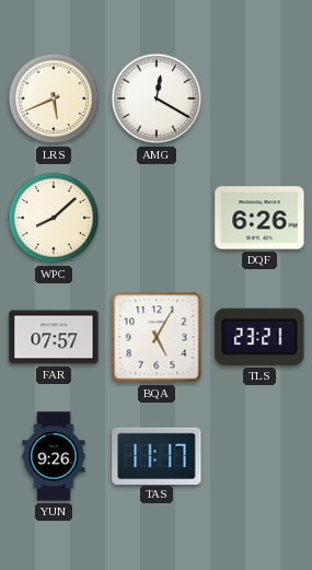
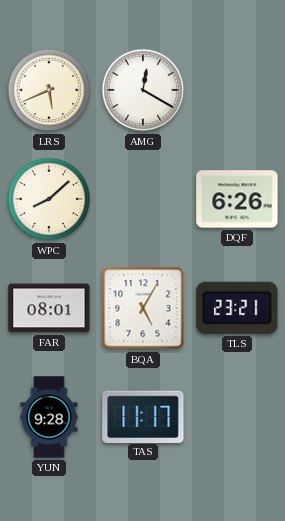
FAR: 07:57 -> 08:01 (49, 308)
YUN: 9:26 -> 9:28 (49, 417)
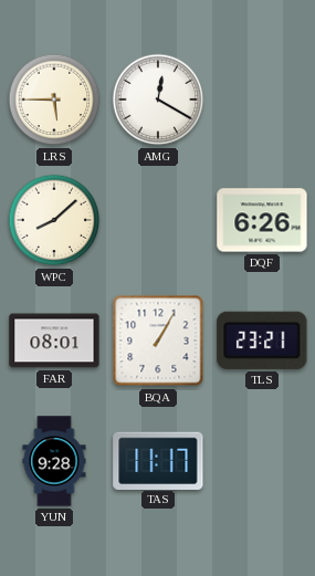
LRS: 5:41 -> 5:45 (54, 100)
BQA: 5:05 -> 1:05 (158, 341)
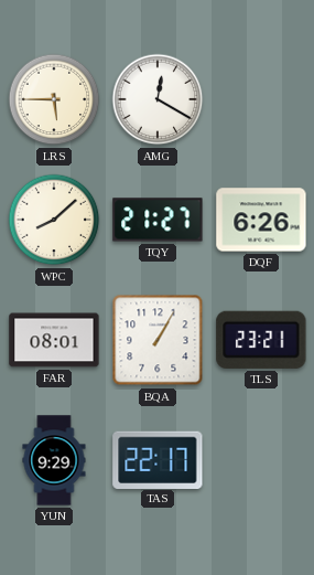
TQY: none -> 21:27 (158, 220)
YUN: 9:28 -> 9:29 (54, 460)
TAS: 11:17 -> 22:17 (158, 459)
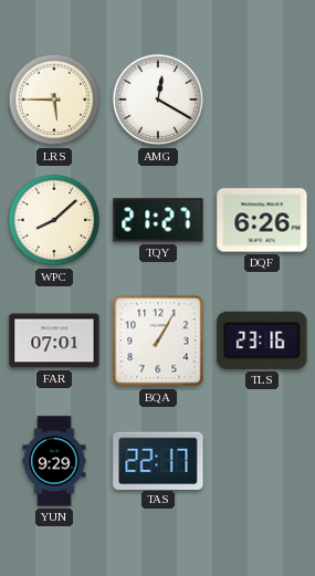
FAR: 08:01 -> 07:01 (54, 341)
TLS: 23:21 -> 23:16 (262, 341)
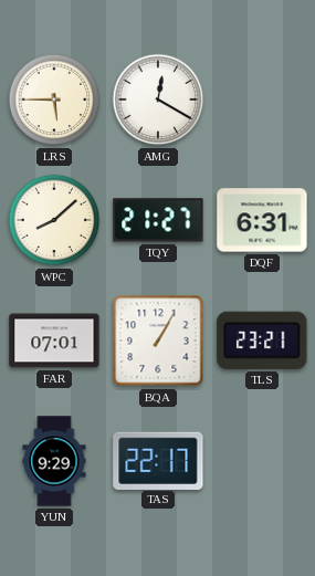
DQF: 6:26 -> 6:31 (262, 220)
TLS: 23:16 -> 23:21 (262, 341)
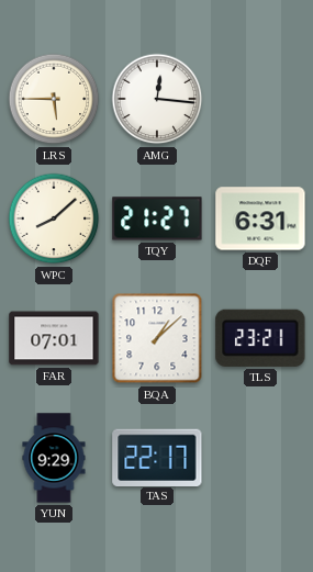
AMG: 12:20 -> 12:16 (157, 99)
BQA: 1:05 -> 1:08 (157, 338)
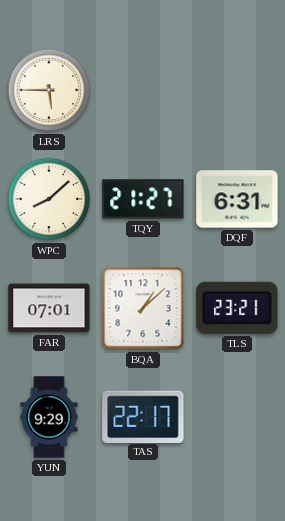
AMG: 12:16 -> none (157, 99)
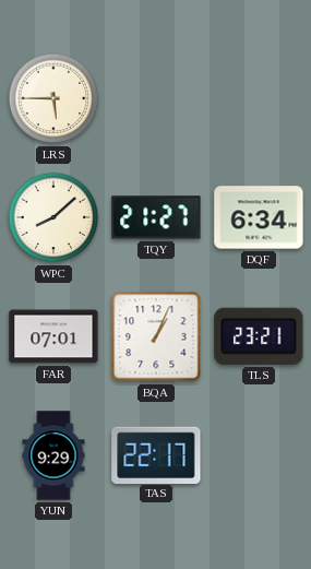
DQF: 6:31 -> 6:34 (259, 217)
BQA: 1:08 -> 1:04 (156, 336)
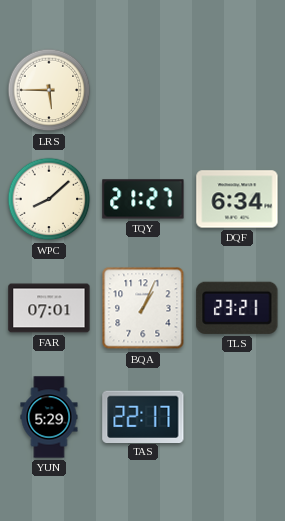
YUN: 9:29 -> 5:29 (49, 417)
